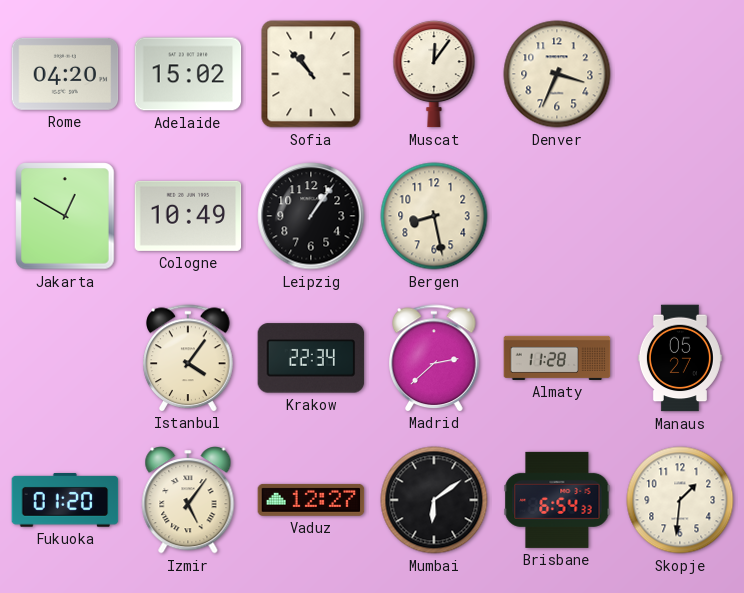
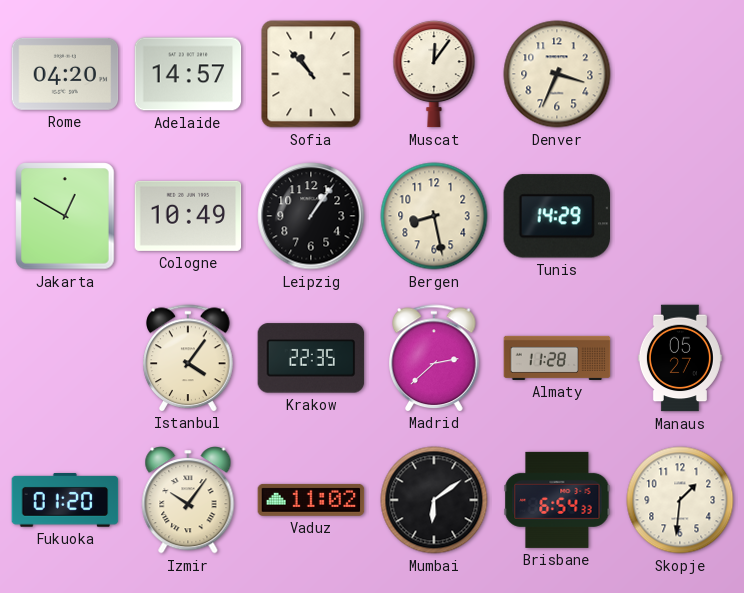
Adelaide: 15:02 -> 14:57 (188, 74)
Tunis: none -> 14:29 (556, 216)
Krakow: 22:34 -> 22:35 (311, 358)
Izmir: 5:06 -> 10:06 (188, 500)
Vaduz: 12:27 -> 11:02 (311, 500)
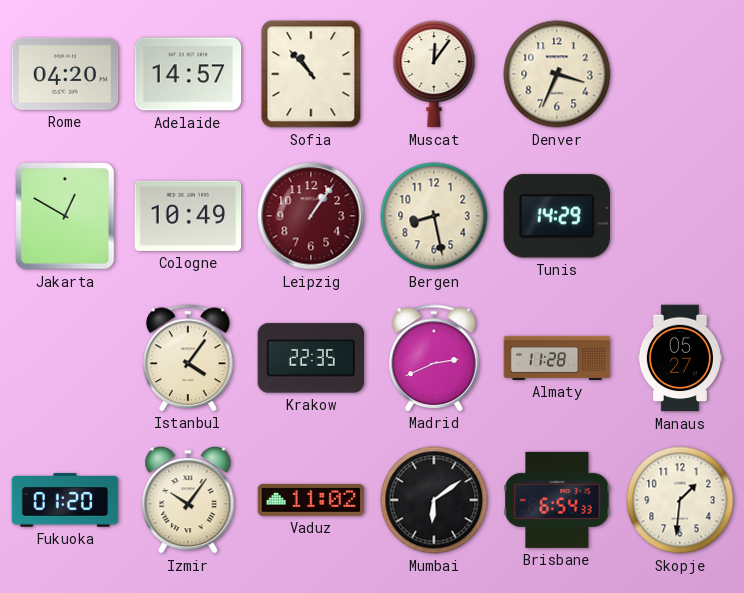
Leipzig dial: black -> burgundy (311, 216)
Madrid: 2:38 -> 2:41 (434, 358)
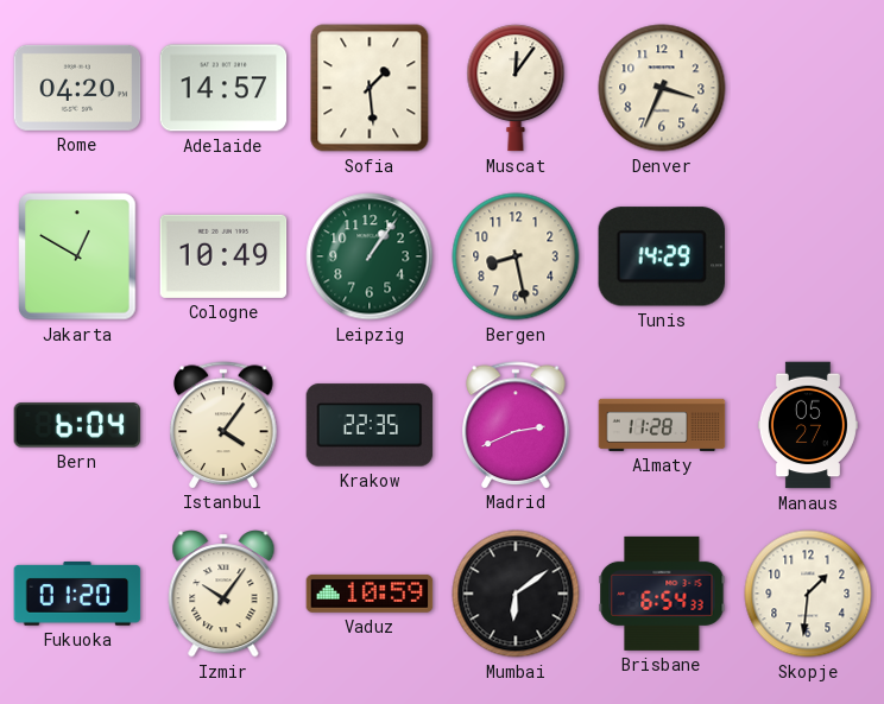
Sofia: 10:53 -> 1:29 (370, 88)
Leipzig dial: burgundy -> green (370, 256)
Bern: none -> 6:04 (77, 425)
Vaduz: 11:02 -> 10:59 (370, 594)
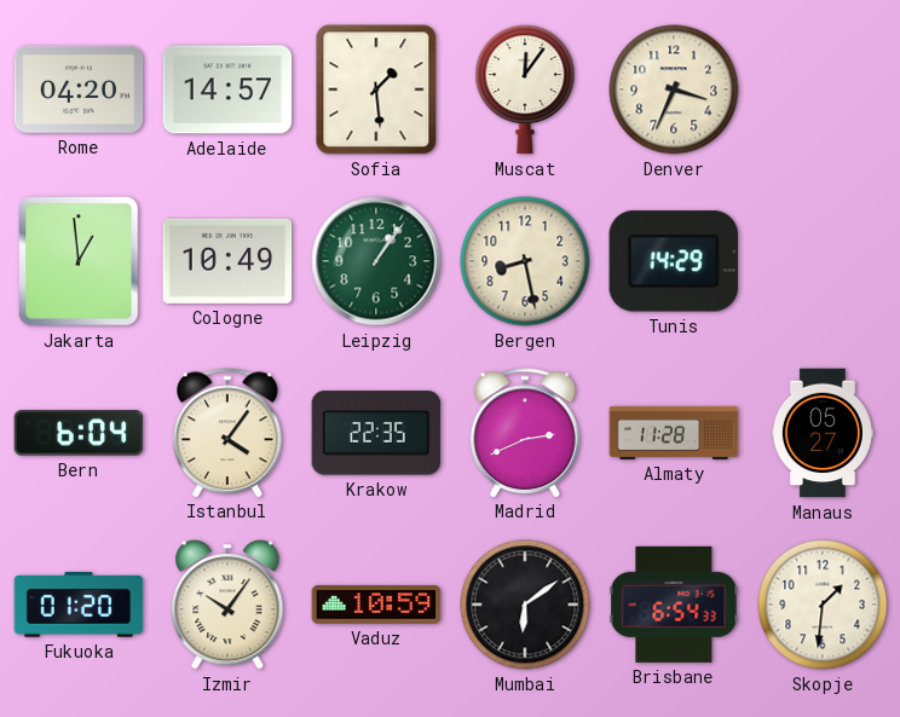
Jakarta: 12:50 -> 12:59 (79, 261)
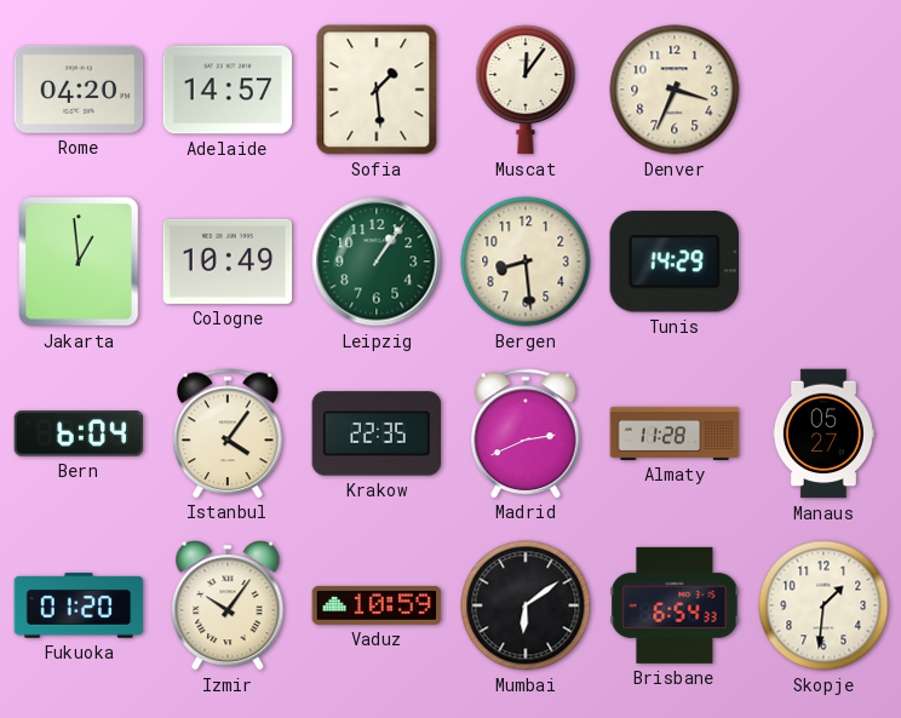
Bergen: 8:28 -> 8:29 (526, 262)
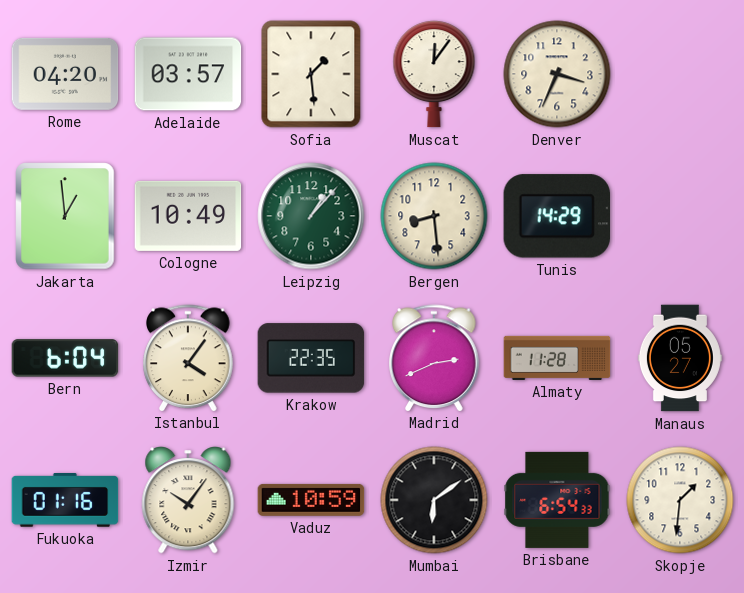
Adelaide: 14:57 -> 03:57 (188, 74)
Leipzig: 1:06 -> 1:07 (311, 216)
Fukuoka: 01:20 -> 01:16 (65, 500)
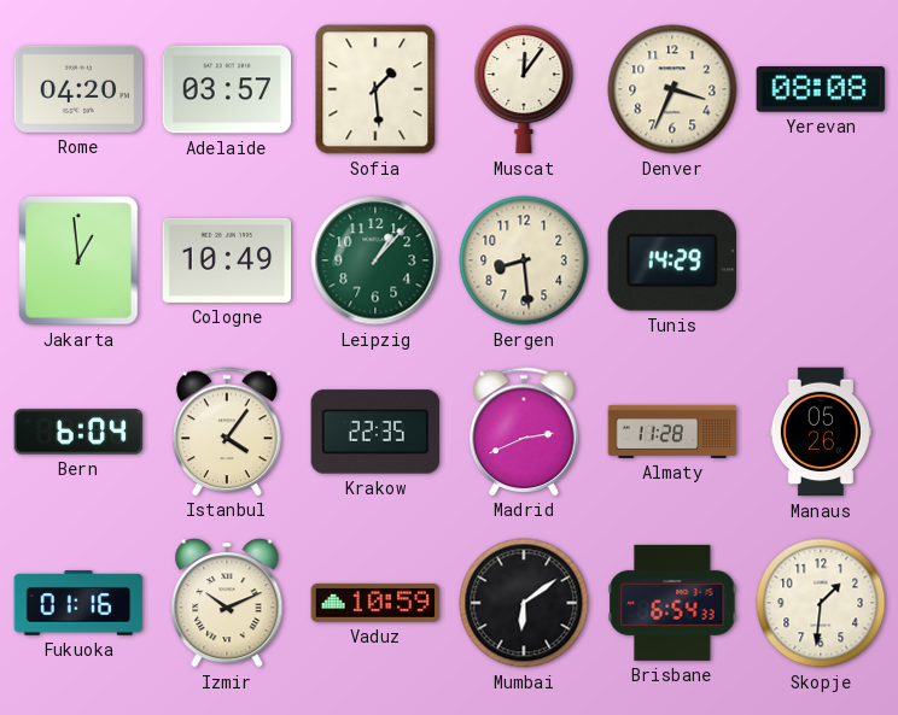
Yerevan: none -> 08:08 (821, 89)
Manaus: 05:27 -> 05:26 (821, 432)
Izmir: 10:06 -> 10:11 (227, 603)
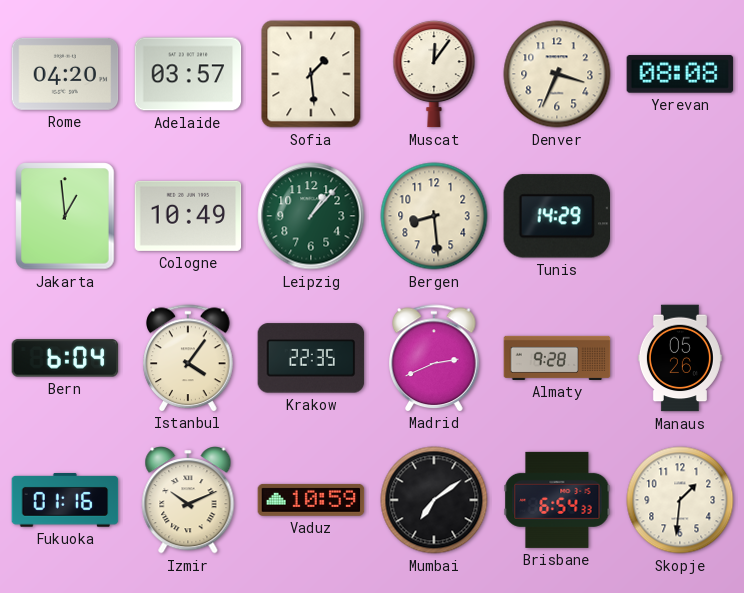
Almaty: 11:28 -> 9:28 (557, 358)
Mumbai: 6:09 -> 7:09 (434, 500)
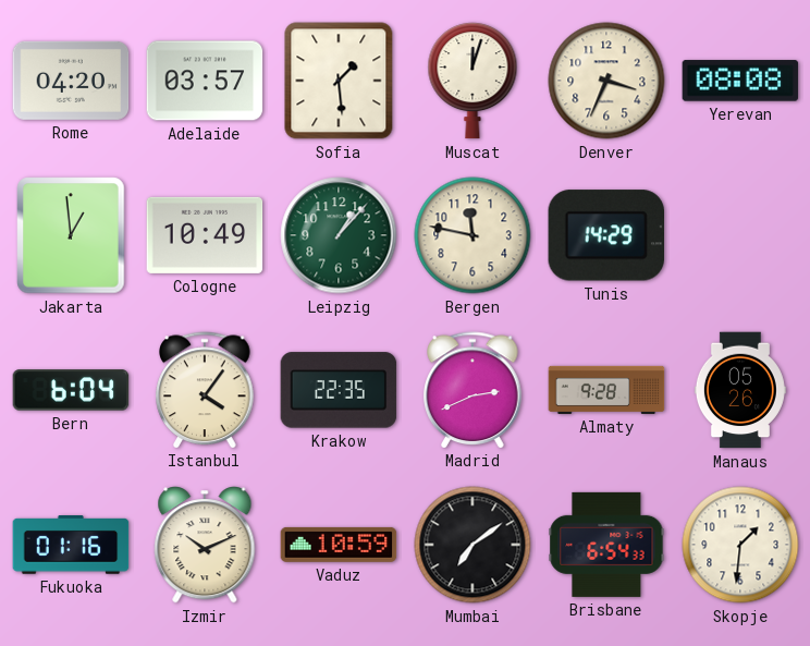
Muscat: 12:06 -> 12:03 (472, 81)
Bergen: 8:29 -> 11:47 (472, 235)
